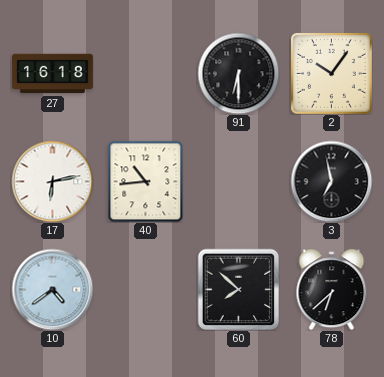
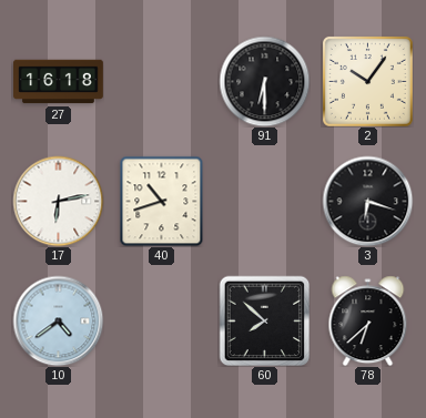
40: 10:44 -> 10:42 (162, 201)
3: 6:58 -> 6:18 (367, 201)
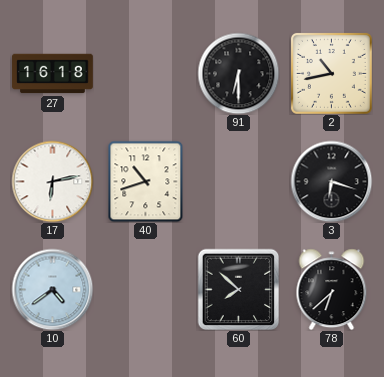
2: 10:06 -> 10:43 (331, 73)
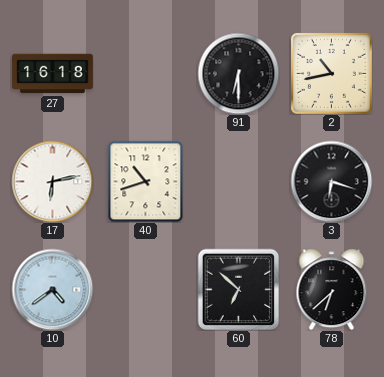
60: 7:52 -> 6:52 (238, 289)
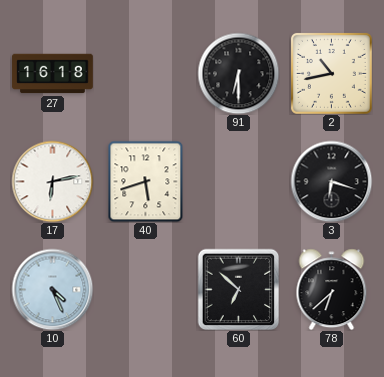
40: 10:42 -> 5:42 (146, 181)
10: 4:39 -> 4:26 (52, 289)
